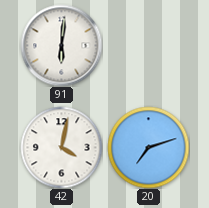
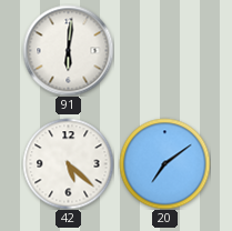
42: 4:02 -> 5:22 (68, 163)
20: 7:12 -> 7:09 (164, 163)
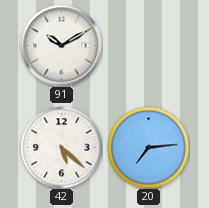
91: 6:01 -> 10:10 (61, 45)
20: 7:09 -> 7:14 (148, 147)
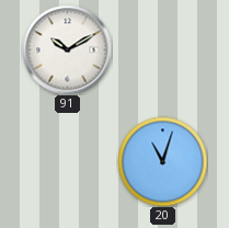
42: 5:22 -> none (61, 147)
20: 7:14 -> 11:03 (162, 161)
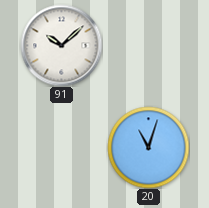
91: 10:10 -> 10:08 (61, 45)
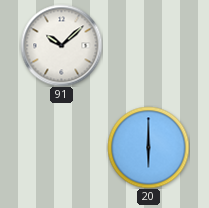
20: 11:03 -> 6:00 (148, 147)
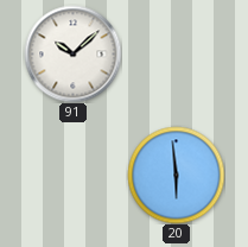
20: 6:00 -> 5:59 (176, 175)
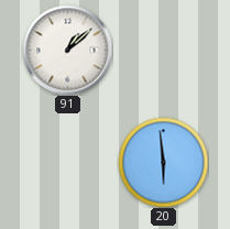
91: 10:08 -> 1:08 (67, 50)
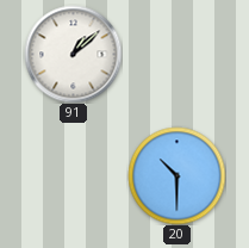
20: 5:59 -> 10:30 (176, 175)
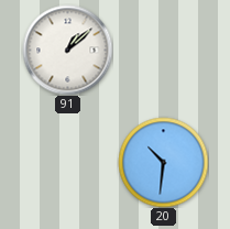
20: 10:30 -> 10:31 (163, 162)
